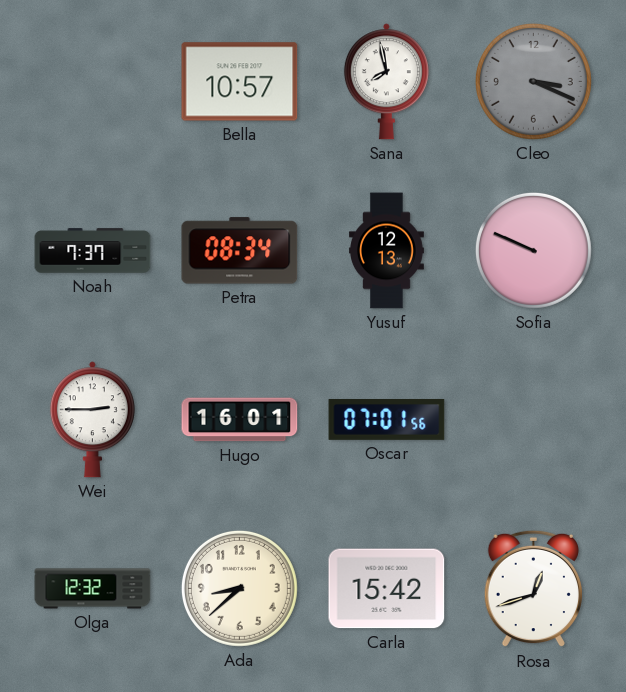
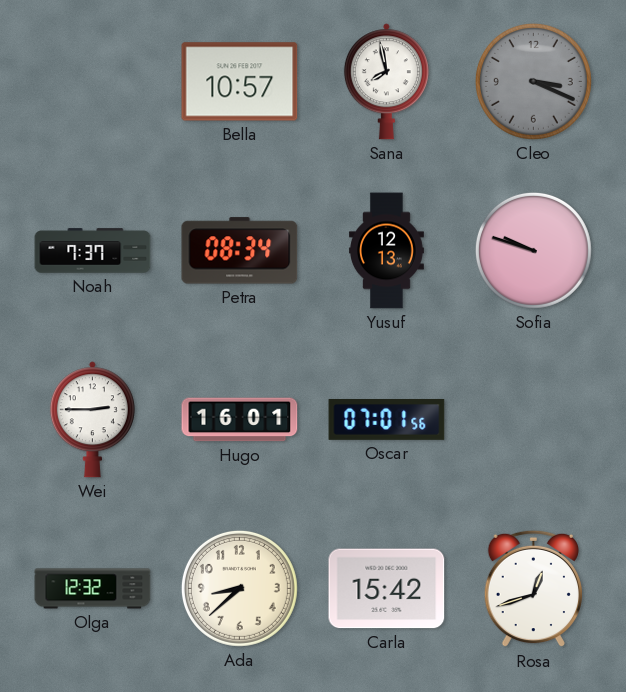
Sofia: 9:49 -> 9:48 (533, 250)
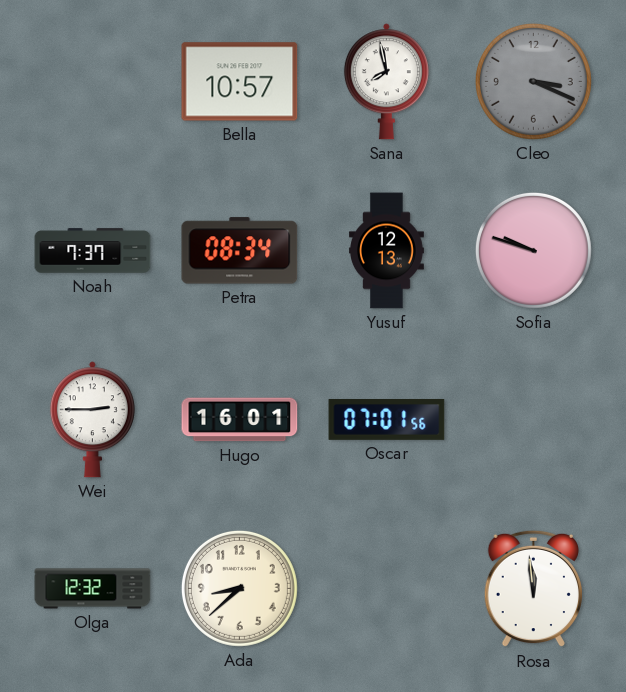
Carla: 15:42 -> none (387, 589)
Rosa: 12:42 -> 11:59 (533, 589)
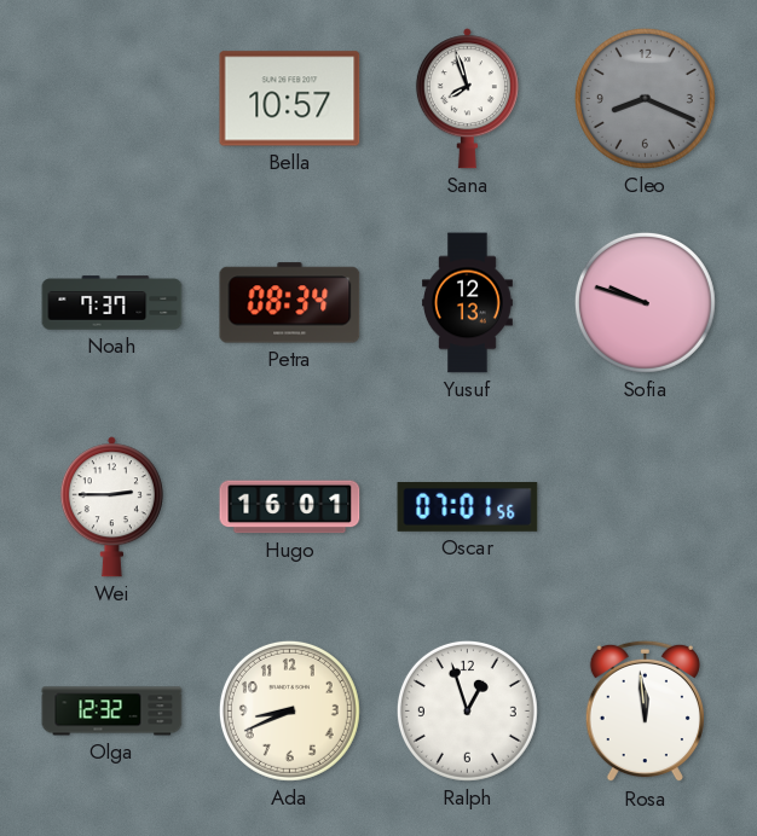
Sana: 7:58 -> 7:57 (467, 99)
Cleo: 3:19 -> 8:19 (645, 98)
Ada: 8:38 -> 8:41 (289, 710)
Ralph: none -> 12:57 (467, 710)
